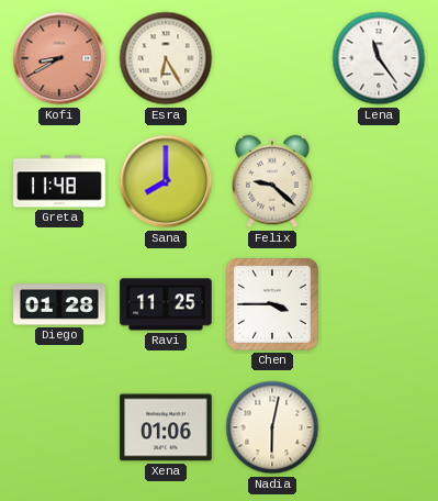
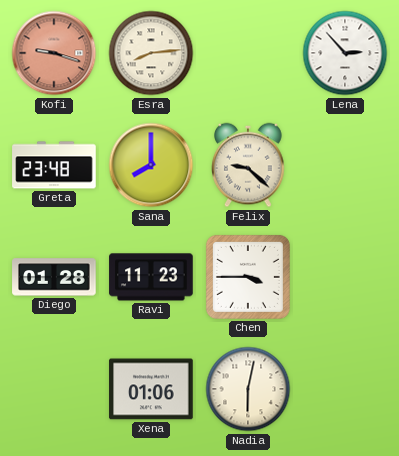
Kofi: 8:40 -> 9:18 (54, 53)
Esra: 6:25 -> 8:14 (151, 53)
Lena: 11:24 -> 2:53 (345, 53)
Greta: 11:48 -> 23:48 (54, 165)
Ravi: 11:25 -> 11:23 (151, 277)
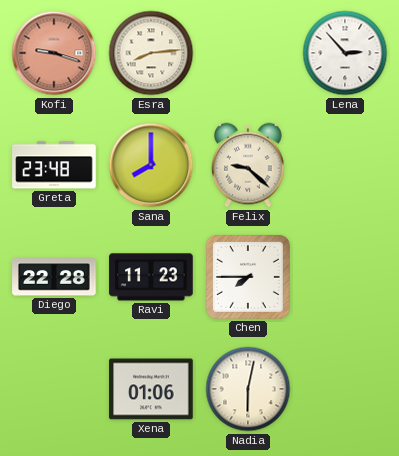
Diego: 01:28 -> 22:28 (54, 277)
Chen: 3:45 -> 7:45 (248, 277)
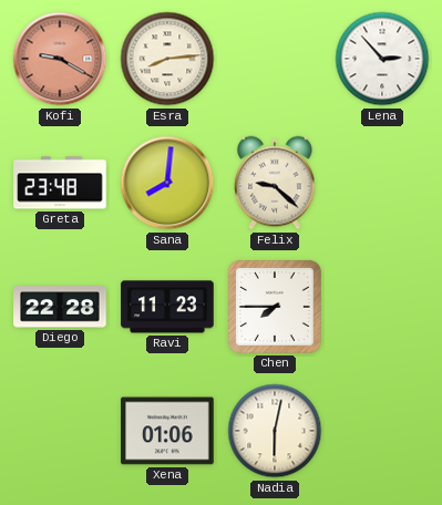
Kofi: 9:18 -> 9:20 (60, 59)
Sana: 8:00 -> 8:01 (167, 183)
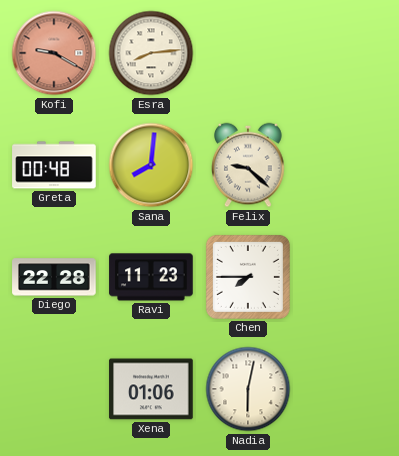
Lena: 2:53 -> none (382, 59)
Greta: 23:48 -> 00:48 (54, 165)
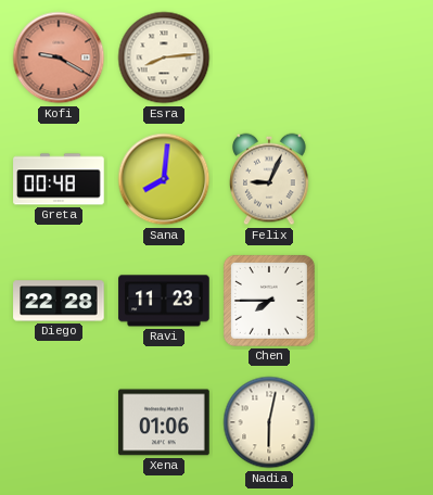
Felix: 9:22 -> 9:04 (269, 179)
